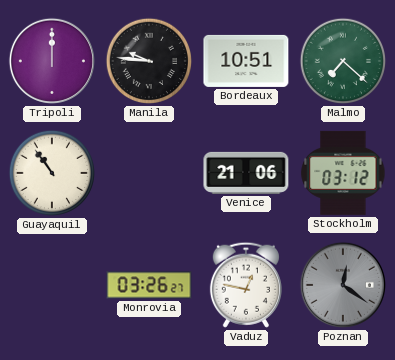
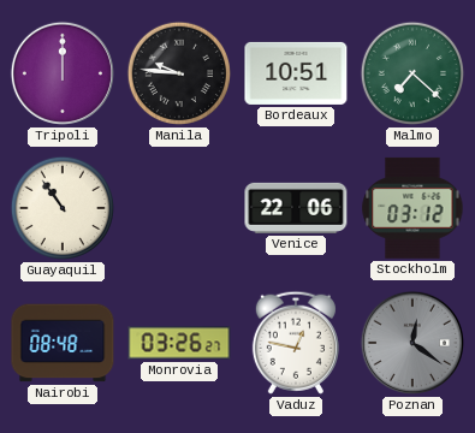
Venice: 21:06 -> 22:06 (296, 208)
Nairobi: none -> 08:48 (63, 343)
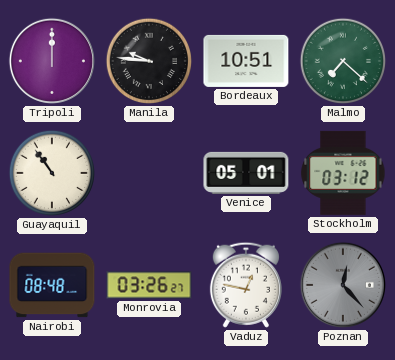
Venice: 22:06 -> 05:01 (246, 173)
Poznan: 12:21 -> 12:23 (343, 285)
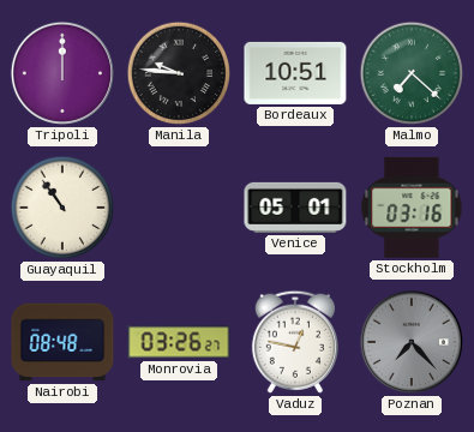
Stockholm: 03:12 -> 03:16 (412, 208)
Poznan: 12:23 -> 7:23 (412, 342)
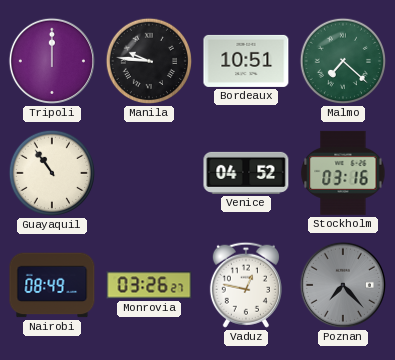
Venice: 05:01 -> 04:52 (246, 173)
Nairobi: 08:48 -> 08:49 (52, 285)
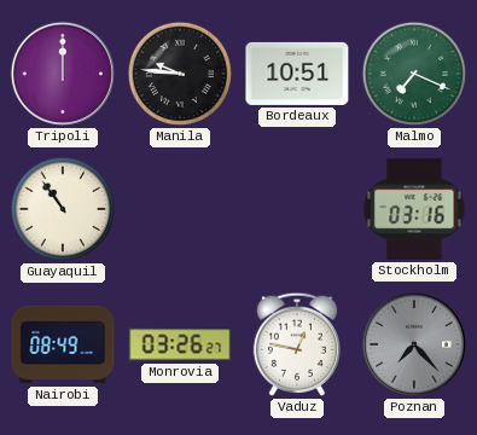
Malmo: 7:22 -> 7:19 (414, 74)
Venice: 04:52 -> none (246, 173)
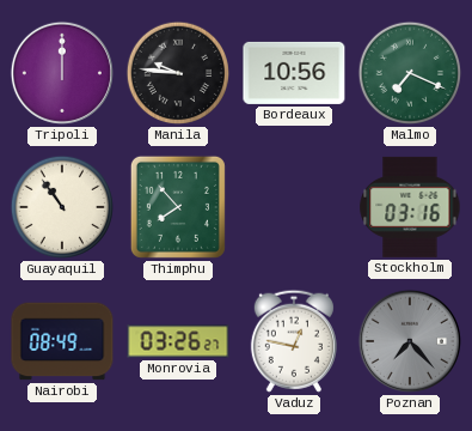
Bordeaux: 10:51 -> 10:56 (294, 73)
Thimphu: none -> 7:53 (178, 207)
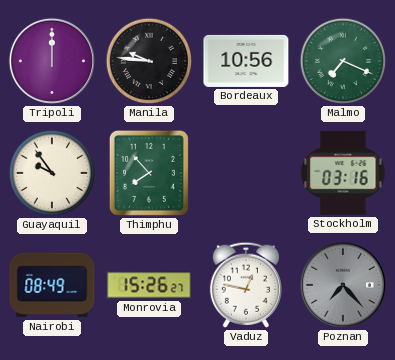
Guayaquil: 10:54 -> 9:54 (52, 173)
Monrovia: 03:26 -> 15:26 (149, 285)
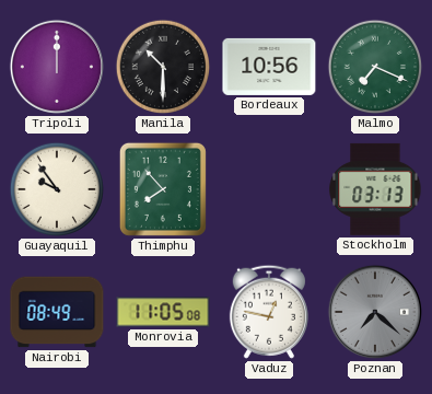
Manila: 9:46 -> 10:30 (163, 67)
Stockholm: 03:16 -> 03:13 (375, 189)
Monrovia: 15:26 -> 11:05 (163, 312)
Poznan: 7:23 -> 7:22 (375, 312)
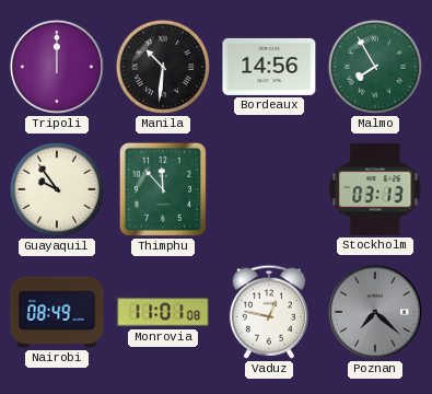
Manila: 10:30 -> 10:31 (163, 67)
Bordeaux: 10:56 -> 14:56 (269, 67)
Malmo: 7:19 -> 7:55 (375, 67)
Thimphu: 7:53 -> 11:53 (163, 189)
Monrovia: 11:05 -> 11:01 (163, 312)
